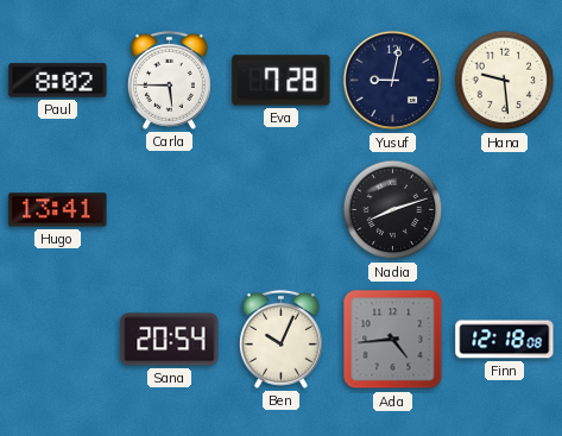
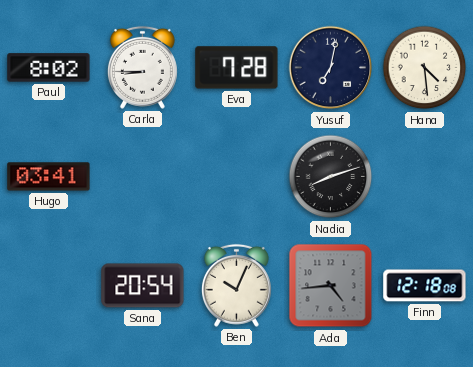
Carla: 5:45 -> 8:45 (142, 67)
Yusuf: 9:02 -> 7:02 (331, 68)
Hana: 9:29 -> 4:29 (425, 68)
Hugo: 13:41 -> 03:41 (49, 177)
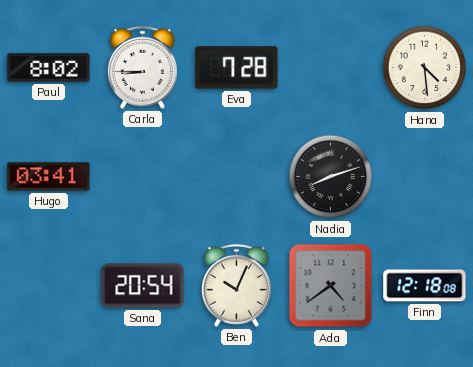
Yusuf: 7:02 -> none (331, 68)
Ada: 4:44 -> 4:39 (331, 286)
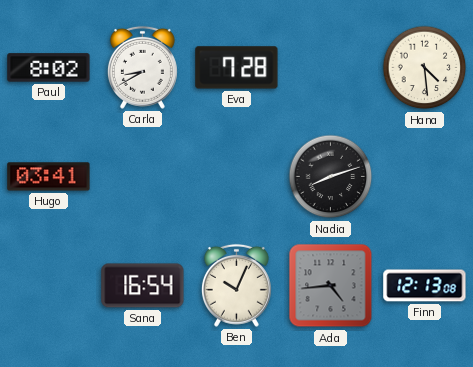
Carla: 8:45 -> 8:40 (142, 67)
Sana: 20:54 -> 16:54 (143, 286)
Ada: 4:39 -> 4:44 (331, 286)
Finn: 12:18 -> 12:13 (425, 286)
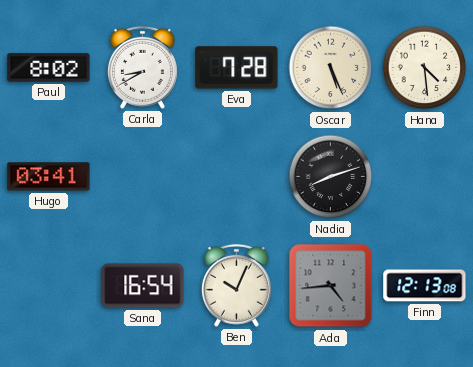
Oscar: none -> 5:26 (331, 68)
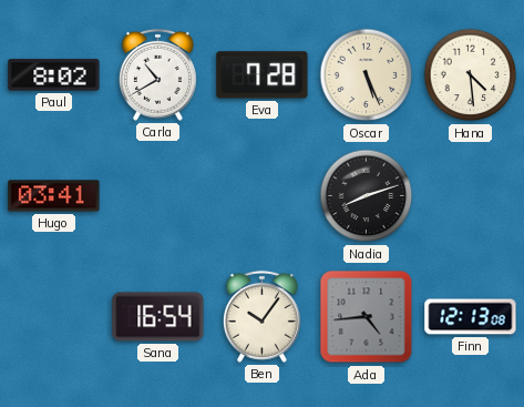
Carla: 8:40 -> 10:40 (157, 74)
Ben: 10:04 -> 10:06 (261, 316)
